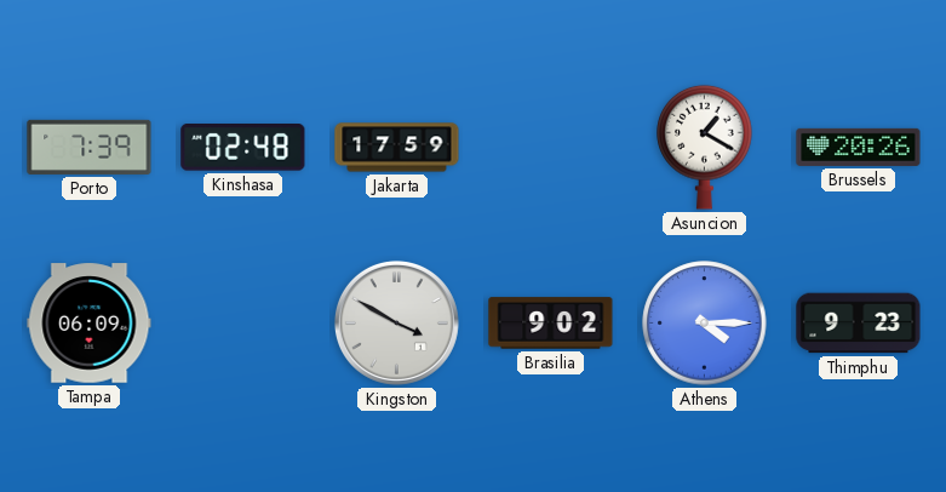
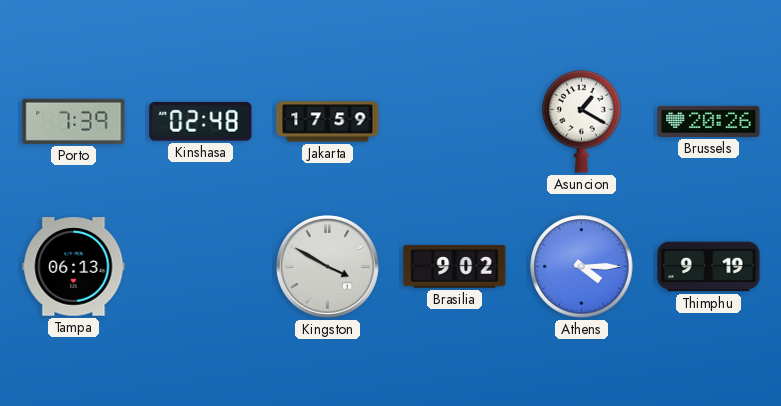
Tampa: 06:09 -> 06:13 (74, 267)
Thimphu: 9:23 -> 9:19 (709, 267)
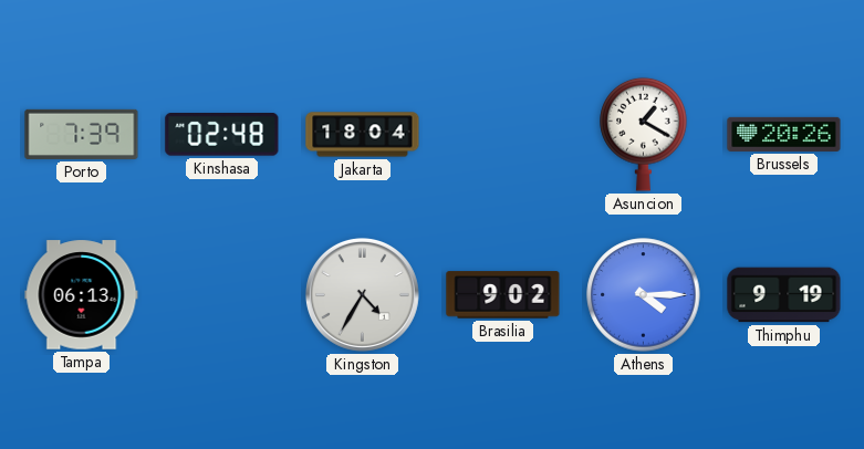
Jakarta: 17:59 -> 18:04 (363, 135)
Kingston: 3:50 -> 4:35 (362, 294)
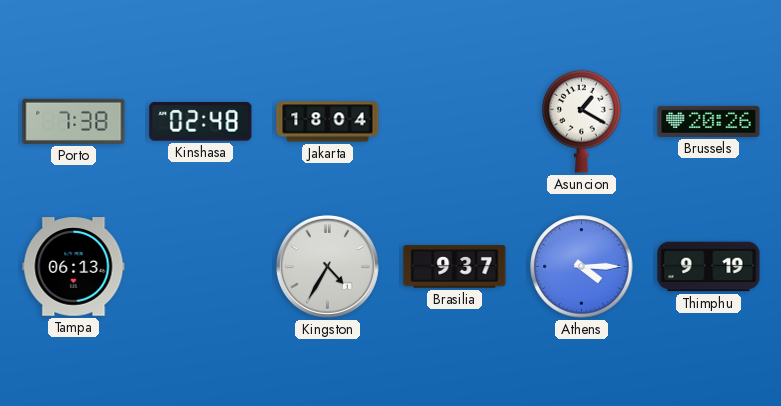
Porto: 7:39 -> 7:38 (74, 121)
Brasilia: 9:02 -> 9:37 (455, 267)
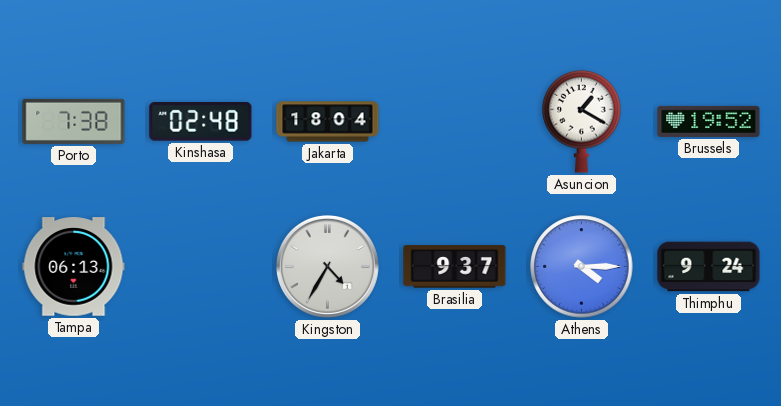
Brussels: 20:26 -> 19:52 (709, 121)
Thimphu: 9:19 -> 9:24 (709, 267)
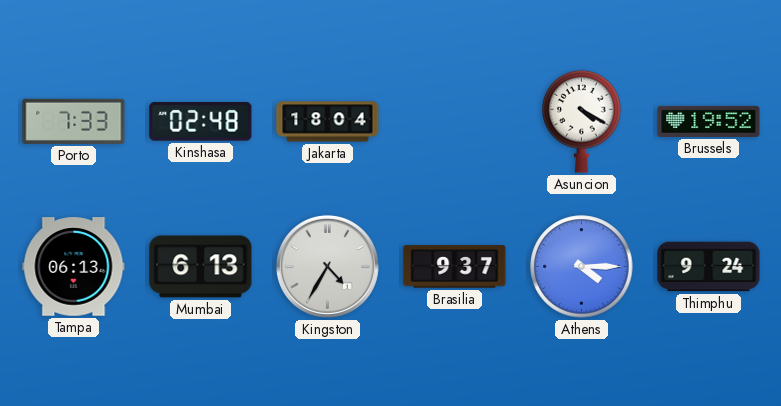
Porto: 7:38 -> 7:33 (74, 121)
Asuncion: 1:20 -> 4:20 (582, 121)
Mumbai: none -> 6:13 (201, 267)
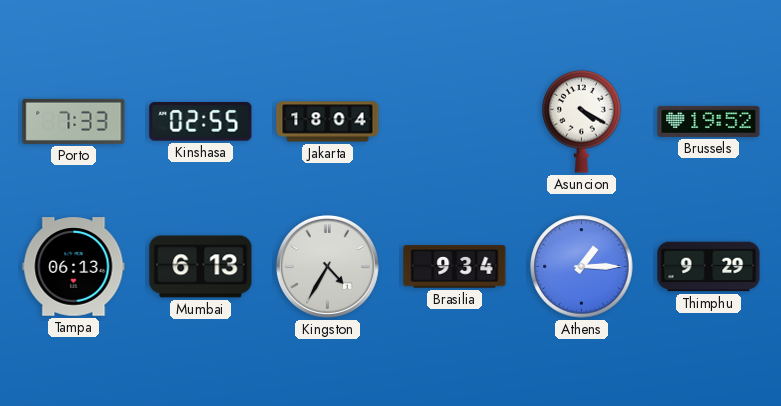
Kinshasa: 02:48 -> 02:55 (201, 122)
Brasilia: 9:37 -> 9:34 (455, 267)
Athens: 4:15 -> 1:15 (582, 267)
Thimphu: 9:24 -> 9:29 (709, 267)
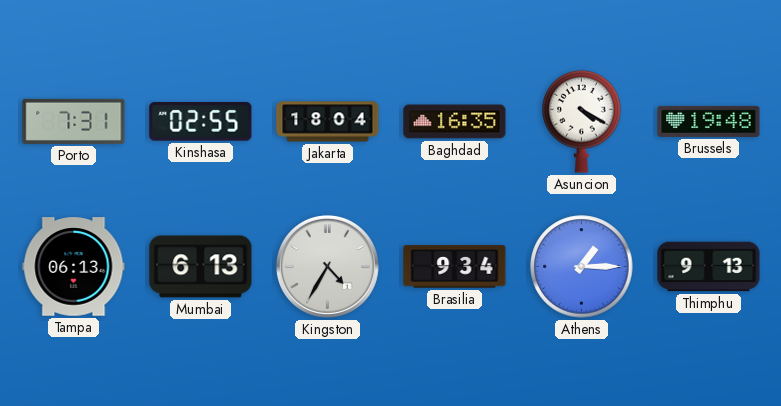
Porto: 7:33 -> 7:31 (74, 121)
Baghdad: none -> 16:35 (455, 122)
Brussels: 19:52 -> 19:48 (709, 121)
Thimphu: 9:29 -> 9:13 (709, 267)
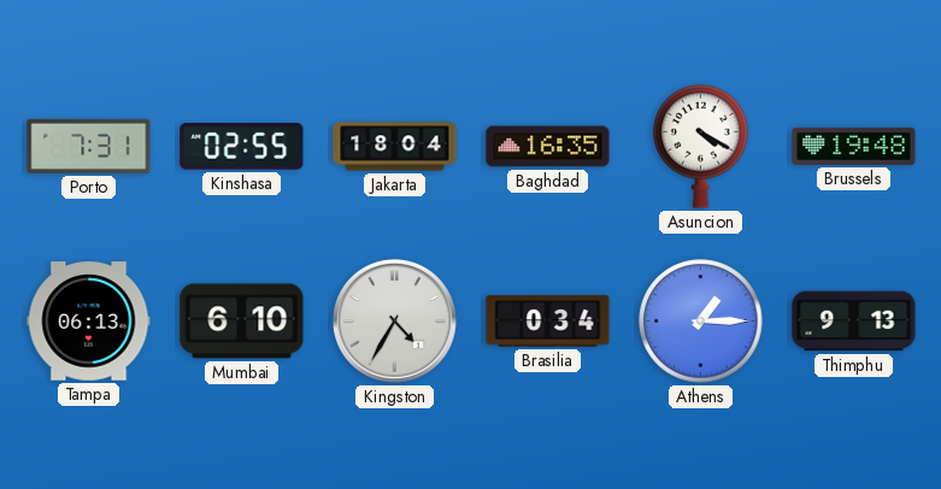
Mumbai: 6:13 -> 6:10 (242, 322)
Brasilia: 9:34 -> 0:34 (548, 322)
